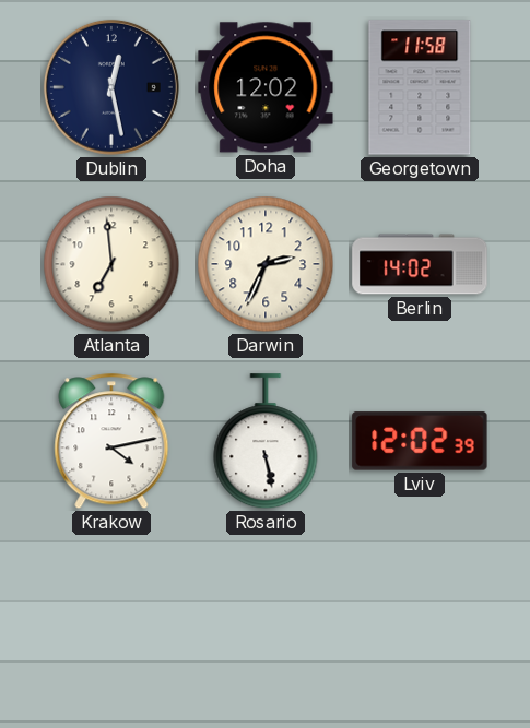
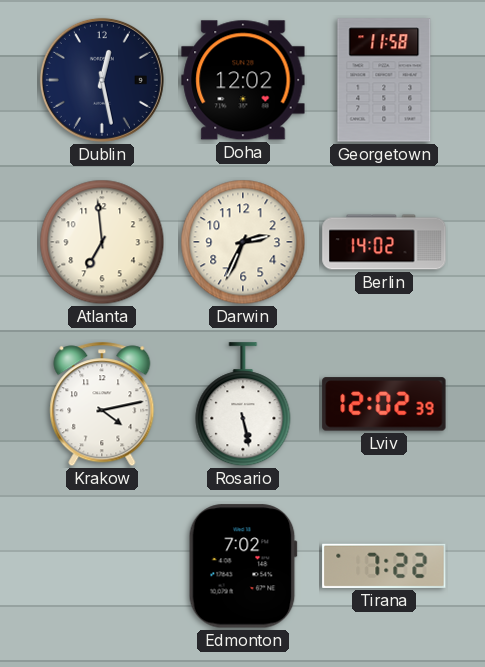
Edmonton: none -> 7:02 (243, 566)
Tirana: none -> 7:22 (384, 566)
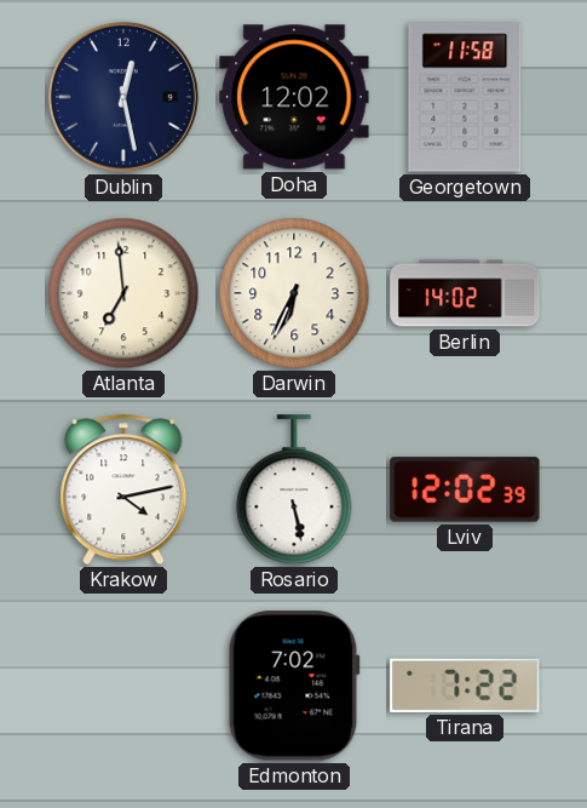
Darwin: 2:34 -> 6:34 (294, 293)
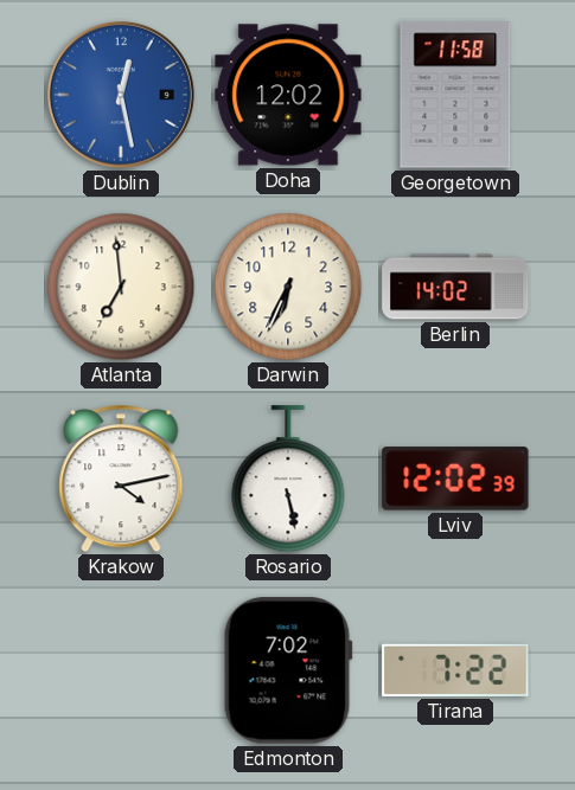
Dublin dial: navy -> blue (121, 95)
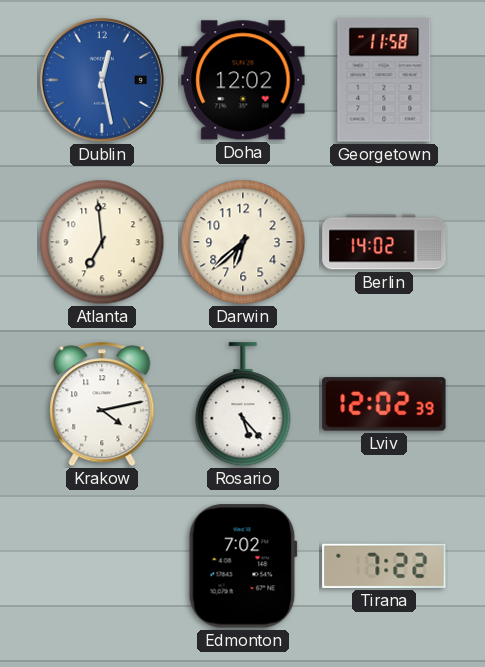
Darwin: 6:34 -> 6:38 (243, 242)
Rosario: 5:28 -> 5:23 (243, 405)
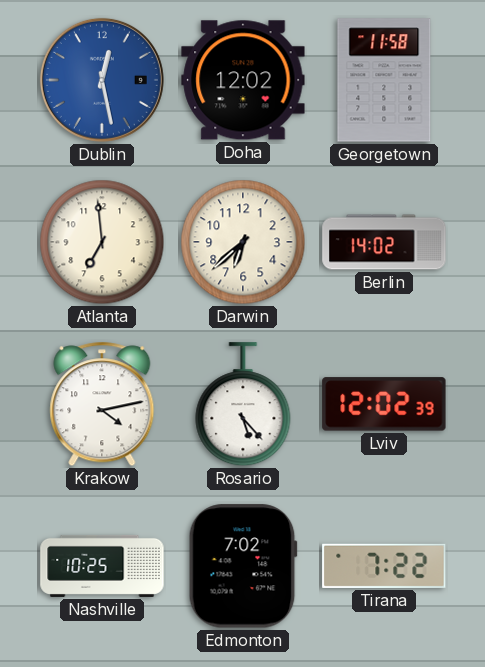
Nashville: none -> 10:25 (102, 566)
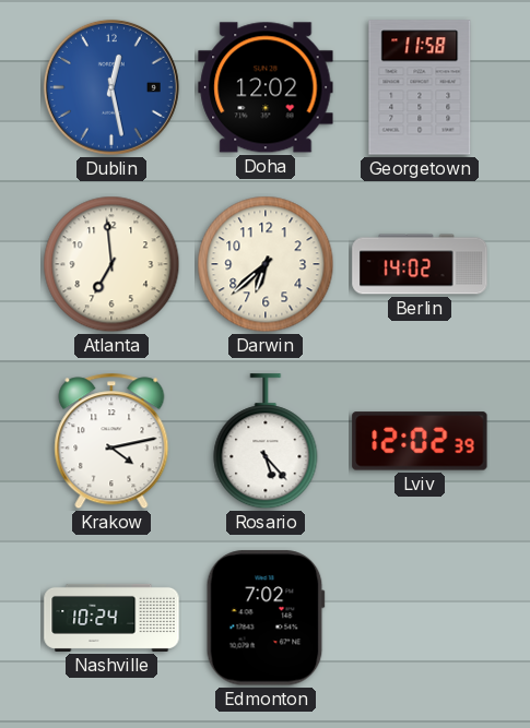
Nashville: 10:25 -> 10:24 (111, 618)
Tirana: 7:22 -> none (384, 566)
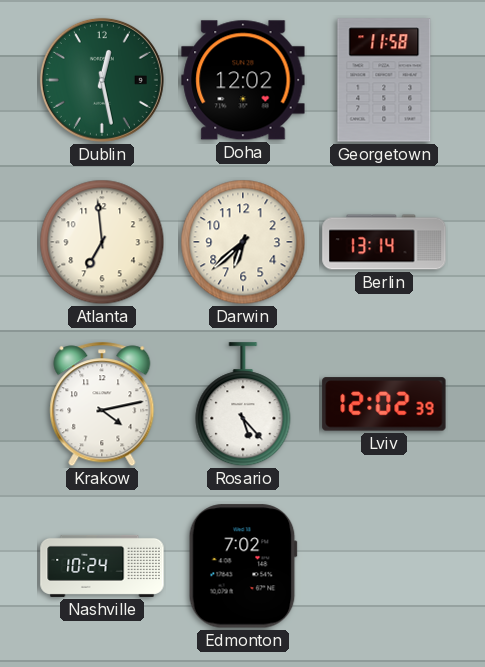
Dublin dial: blue -> green (102, 80)
Berlin: 14:02 -> 13:14 (384, 242)
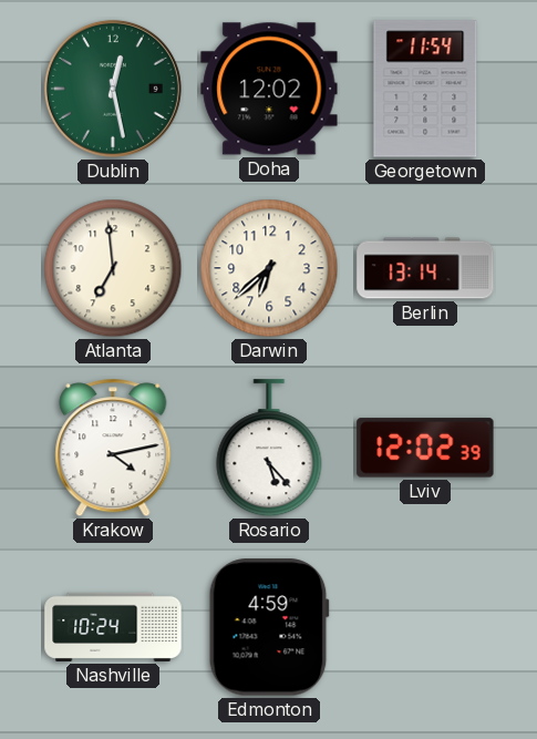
Georgetown: 11:58 -> 11:54 (425, 89)
Edmonton: 7:02 -> 4:59 (269, 627)
